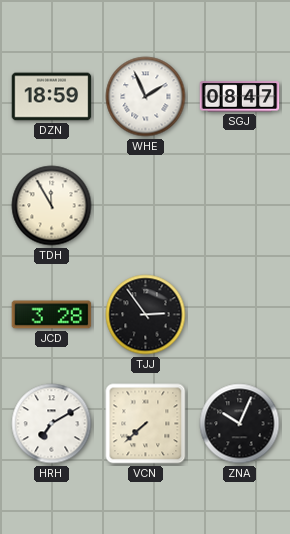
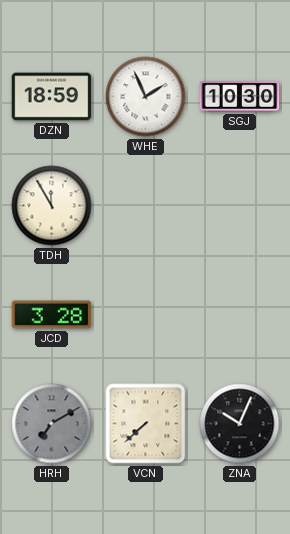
SGJ: 08:47 -> 10:30 (240, 97)
TJJ: 2:54 -> none (146, 315)
HRH dial: white -> grey (52, 424)
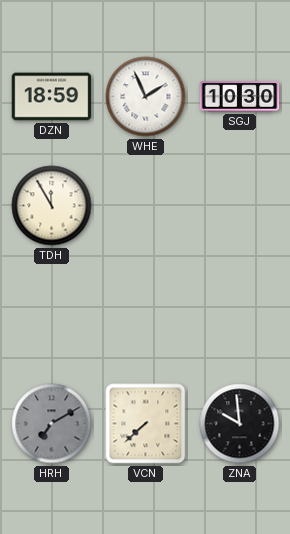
JCD: 3:28 -> none (52, 315)
ZNA: 10:04 -> 9:59 (240, 424)
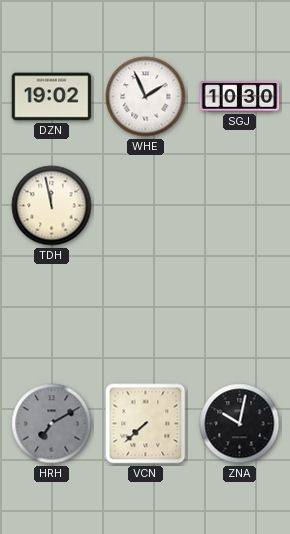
DZN: 18:59 -> 19:02 (52, 97)
TDH: 11:55 -> 11:58 (52, 206)
ZNA: 9:59 -> 10:02 (240, 424)
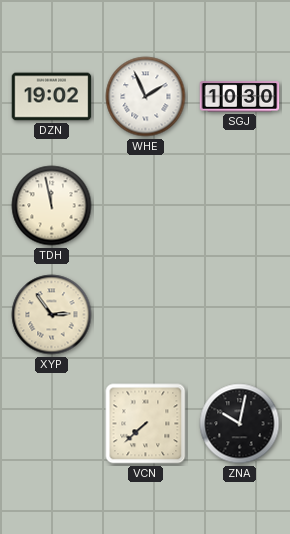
XYP: none -> 2:54 (52, 315)
HRH: 7:10 -> none (52, 424)
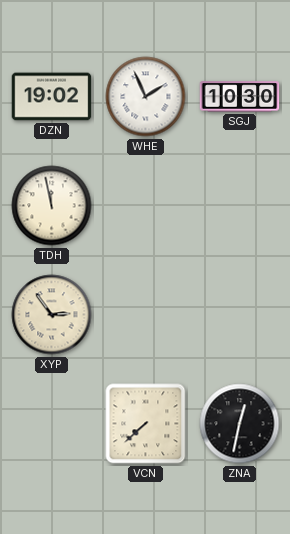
ZNA: 10:02 -> 12:32 (240, 424)
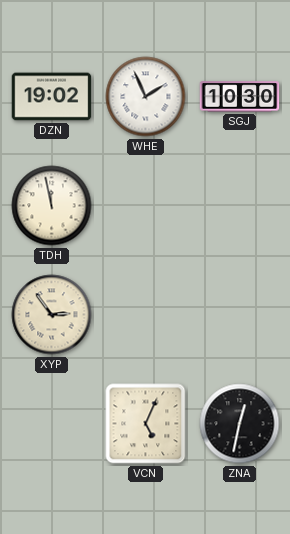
VCN: 7:38 -> 5:04 (146, 424)
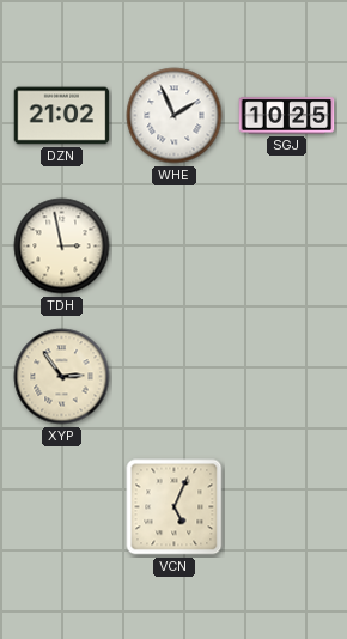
DZN: 19:02 -> 21:02 (62, 116)
SGJ: 10:30 -> 10:25 (287, 116)
TDH: 11:58 -> 2:58 (62, 247)
ZNA: 12:32 -> none (240, 424)
